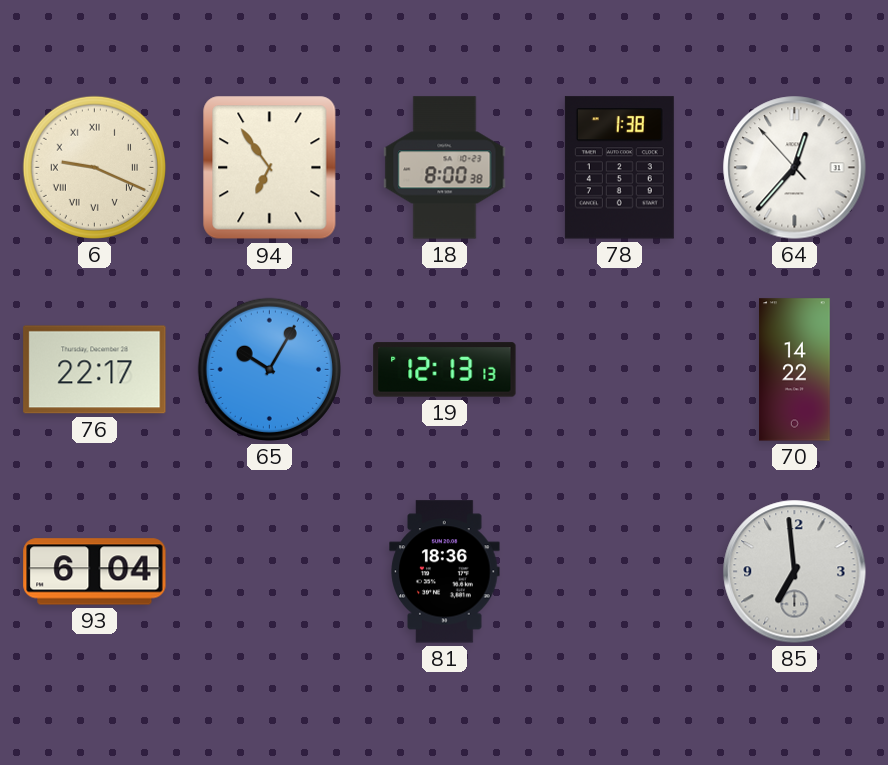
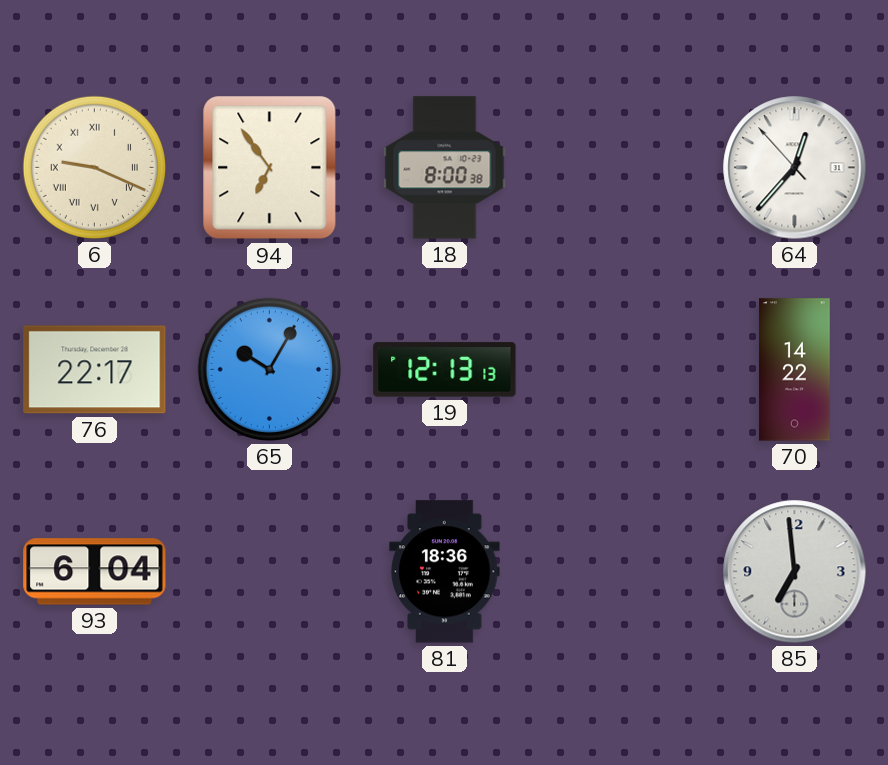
78: 1:38 -> none (619, 168)
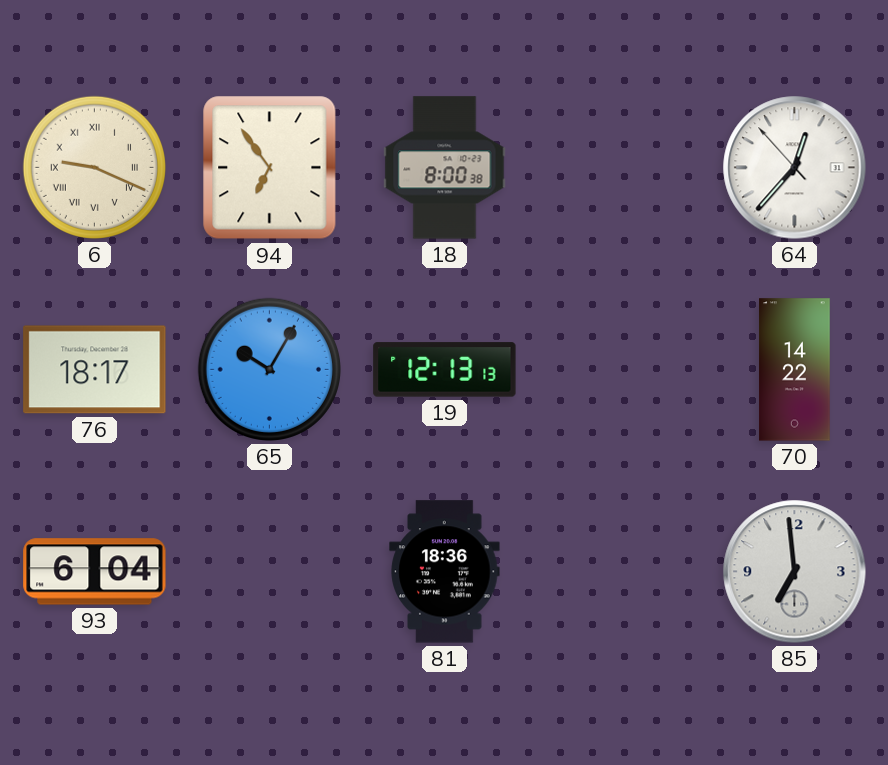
76: 22:17 -> 18:17 (95, 370)
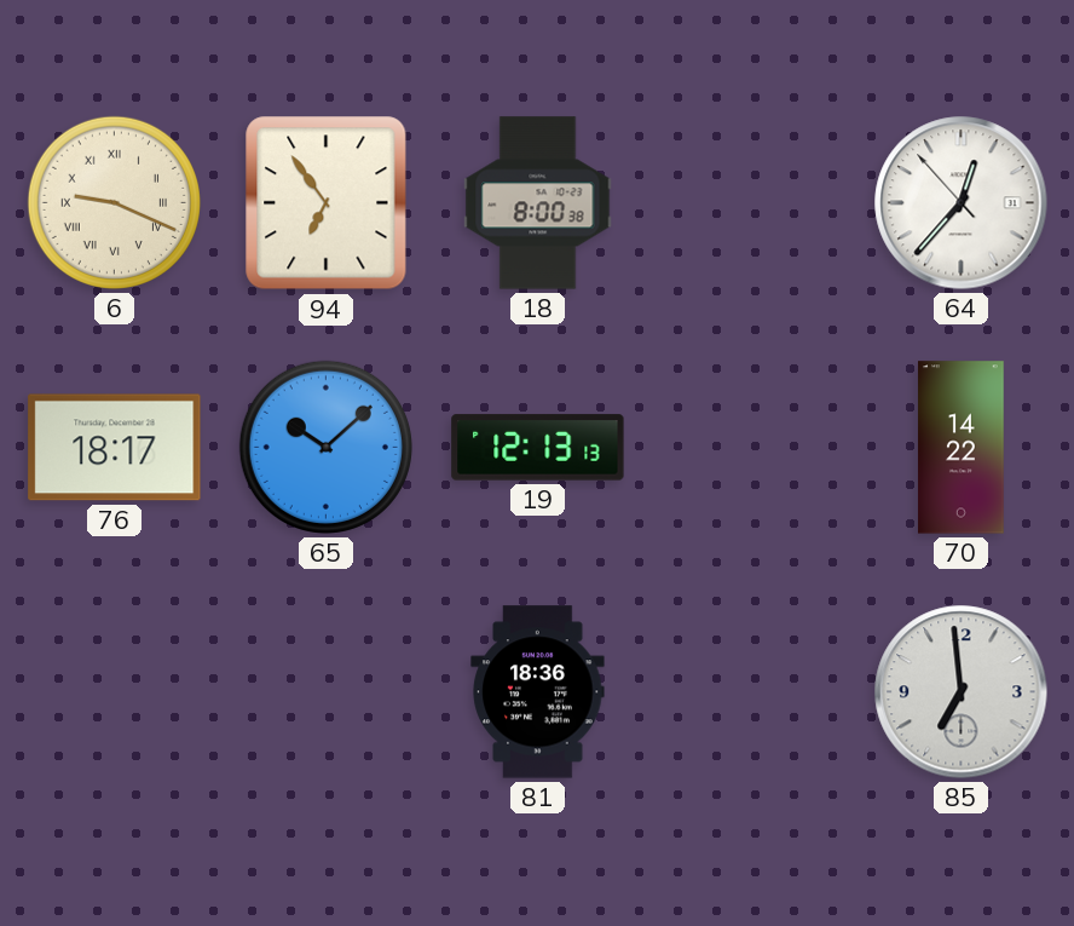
65: 10:05 -> 10:08 (325, 447)
93: 6:04 -> none (95, 572)
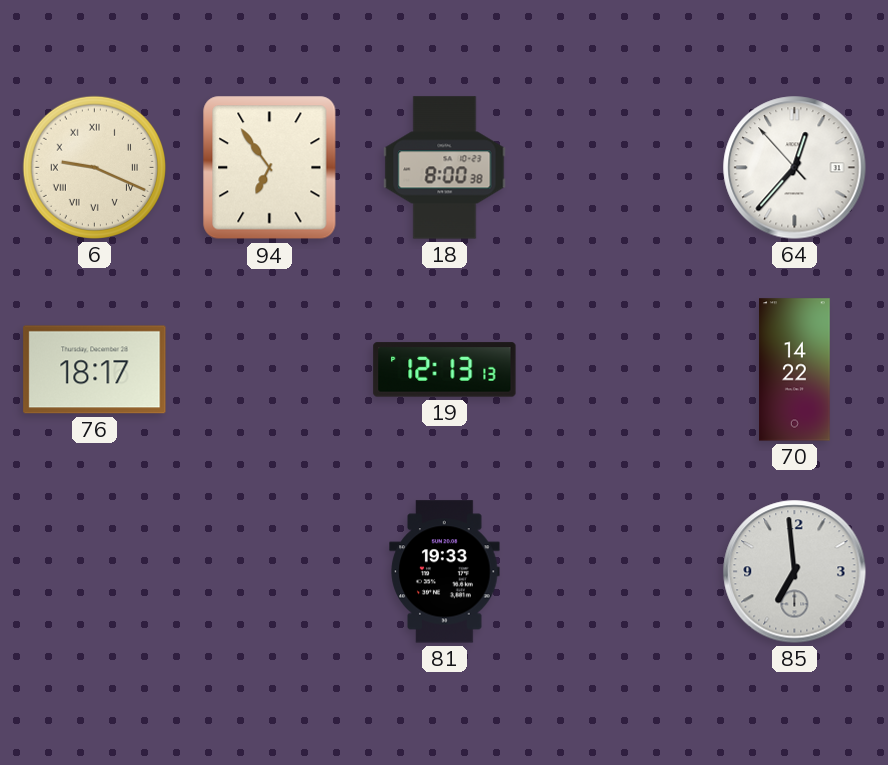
65: 10:08 -> none (325, 447)
81: 18:36 -> 19:33 (445, 572)
